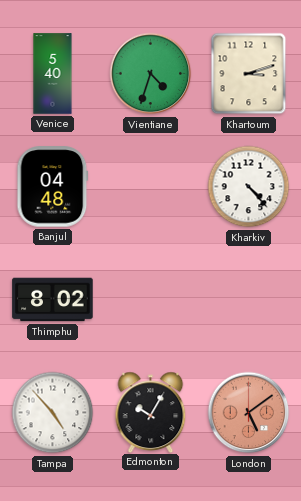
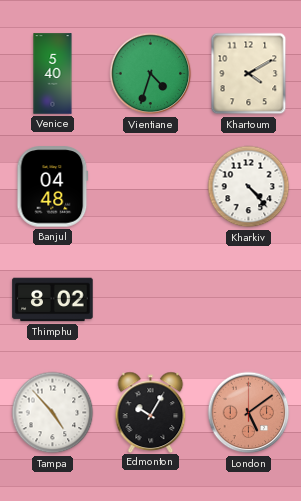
Khartoum: 3:12 -> 4:10 (249, 74)
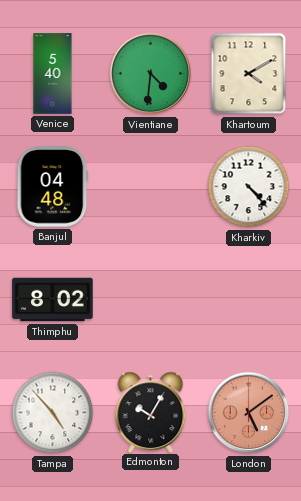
Vientiane: 4:33 -> 4:31 (151, 74)
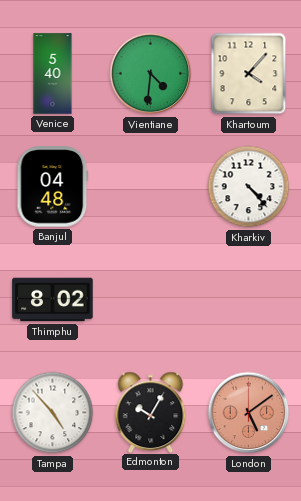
Khartoum: 4:10 -> 4:07 (249, 74)
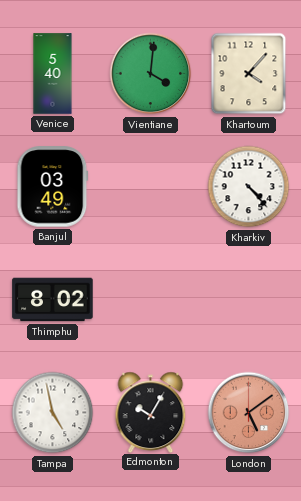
Vientiane: 4:31 -> 4:01 (151, 74)
Banjul: 04:48 -> 03:49 (53, 187)
Tampa: 4:53 -> 4:58 (53, 413)
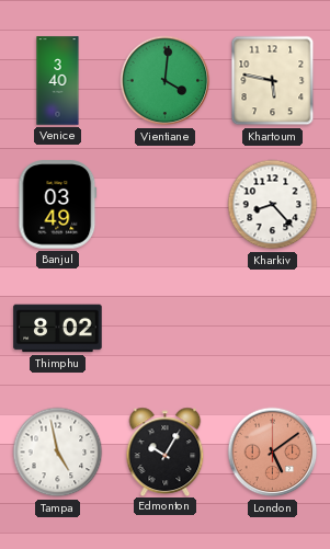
Venice: 5:40 -> 3:40 (58, 81)
Khartoum: 4:07 -> 5:47 (273, 81)
Kharkiv: 4:23 -> 8:23 (273, 205)
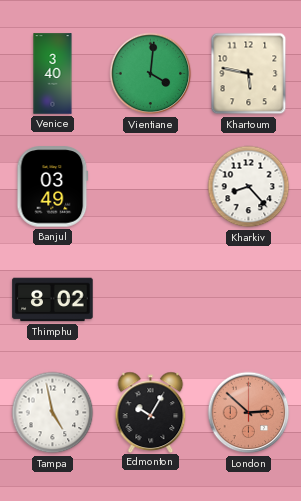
London: 5:09 -> 2:52 (249, 413)
